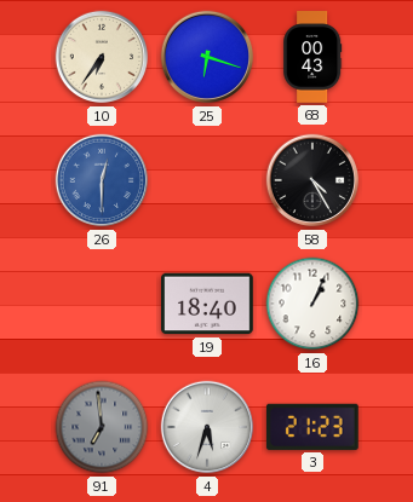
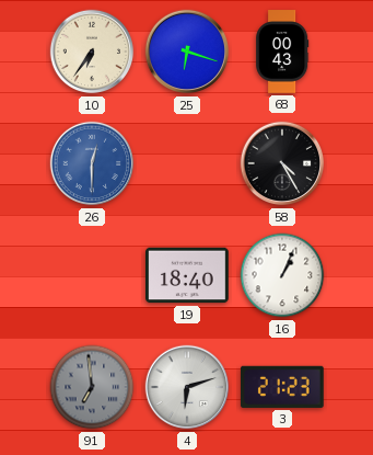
4: 5:33 -> 6:12 (187, 387)
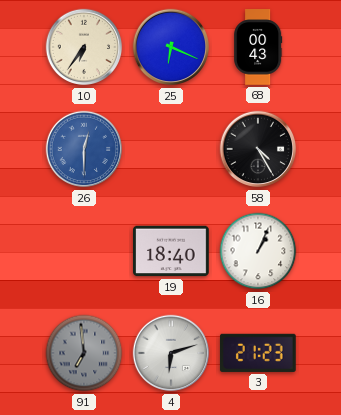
25: 6:18 -> 6:19 (171, 47)
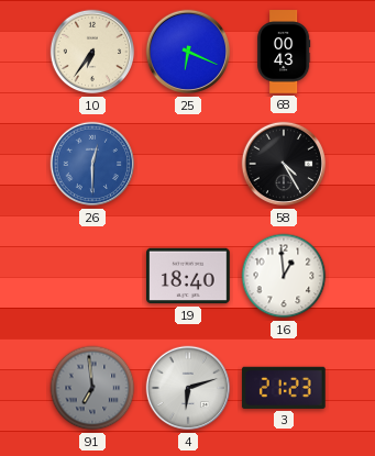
16: 1:04 -> 12:59 (284, 276)
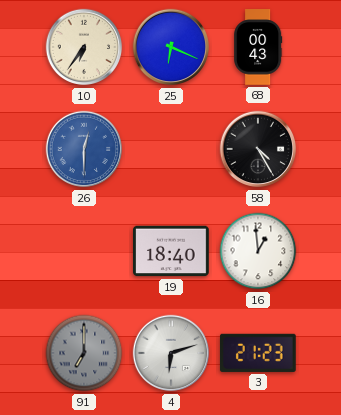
91: 6:59 -> 7:00 (84, 353)
